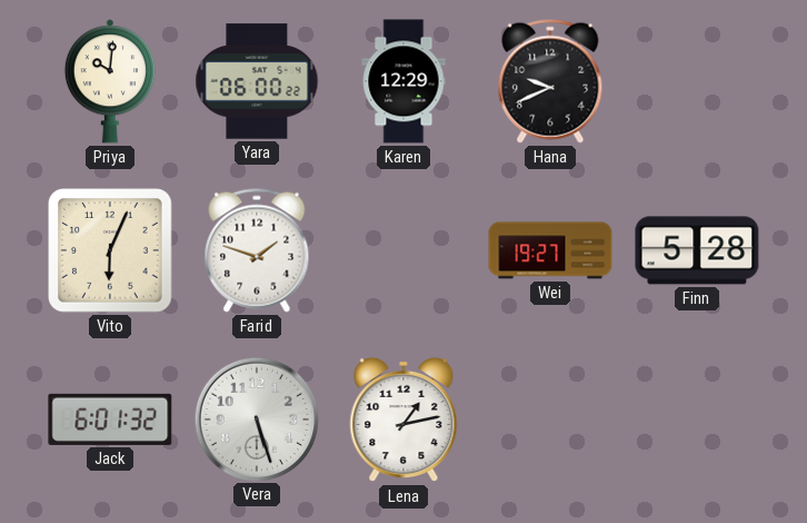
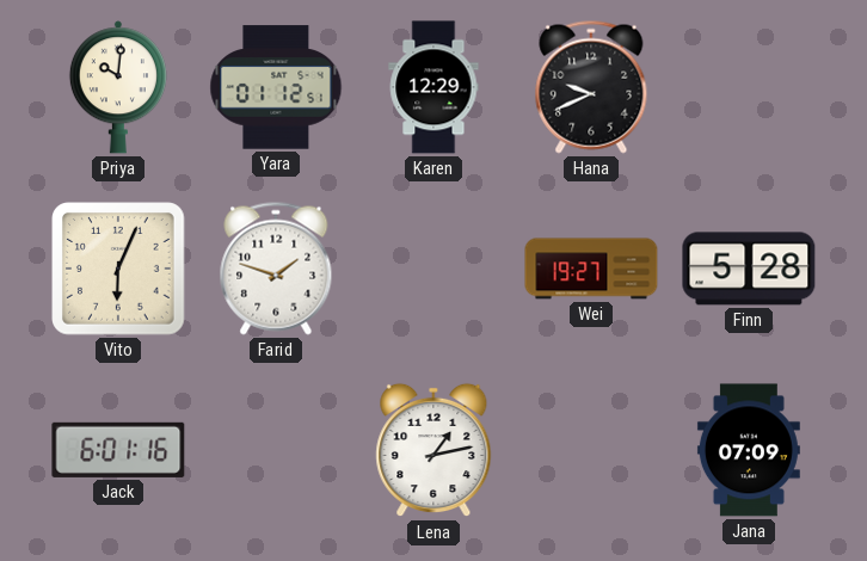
Yara: 06:00 -> 01:12 (276, 87)
Jack: 6:01:32 -> 6:01:16 (118, 450)
Vera: 5:27 -> none (256, 418)
Jana: none -> 07:09 (749, 450)
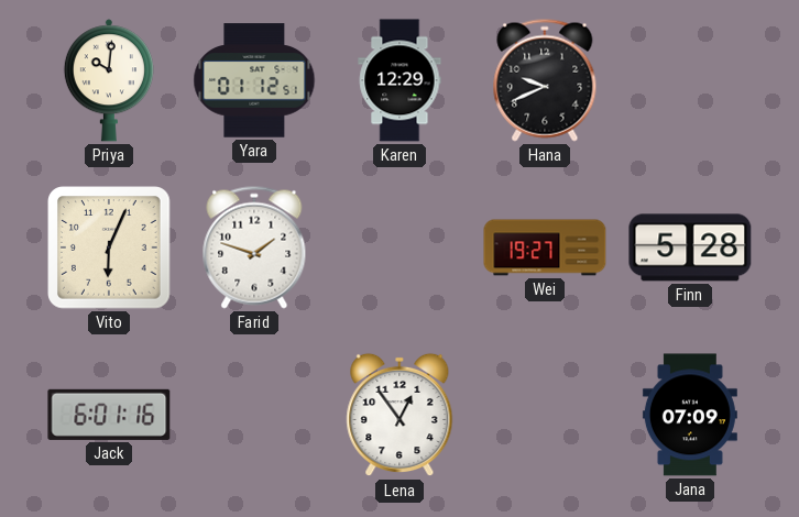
Lena: 1:13 -> 12:54 (399, 415)
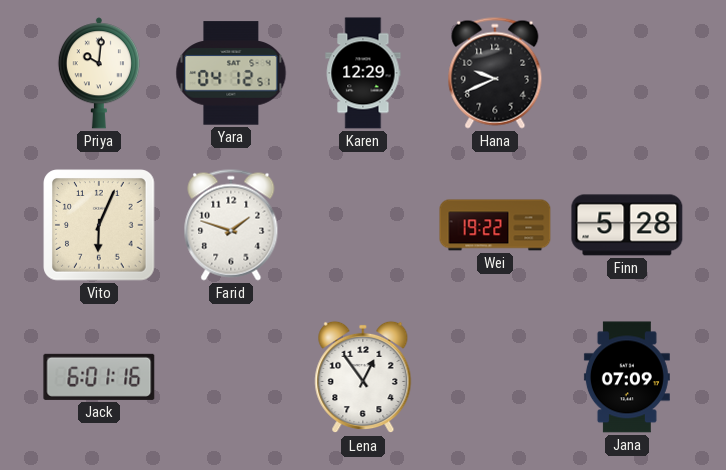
Yara: 01:12 -> 04:12 (231, 73)
Wei: 19:27 -> 19:22 (495, 225)
